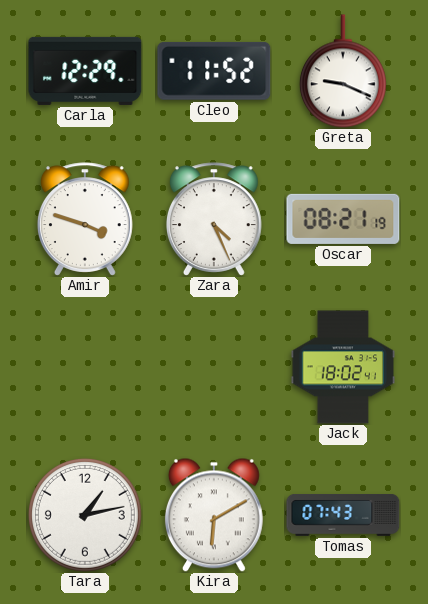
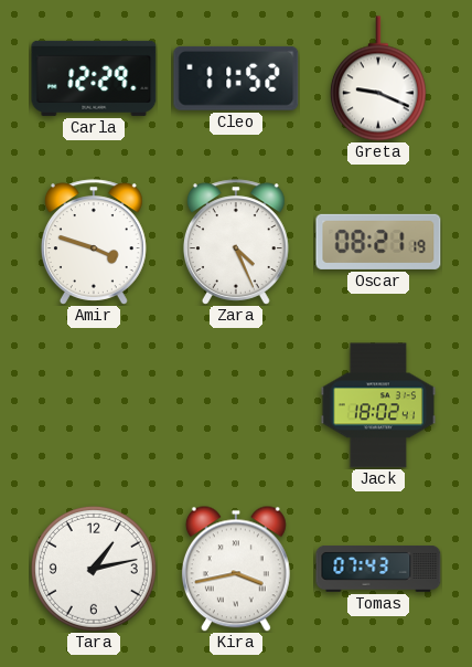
Kira: 6:10 -> 3:43 (236, 569)
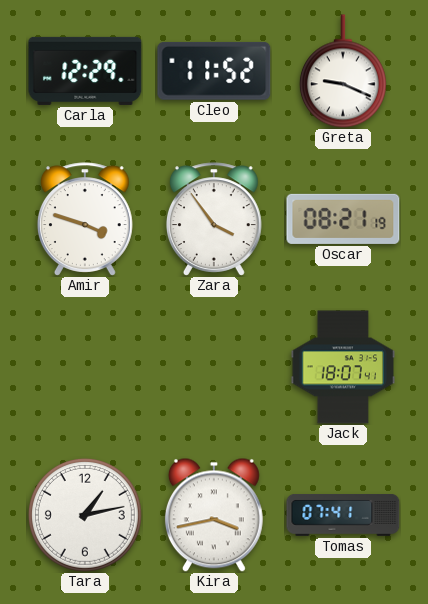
Zara: 4:26 -> 3:54 (214, 219)
Jack: 18:02 -> 18:07 (342, 367)
Tomas: 07:43 -> 07:41 (343, 516)
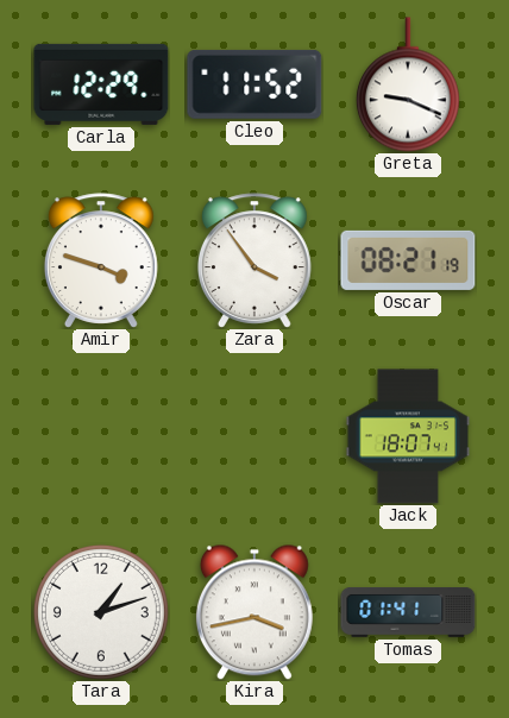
Tara: 1:13 -> 1:12 (101, 612)
Tomas: 07:41 -> 01:41 (408, 613)
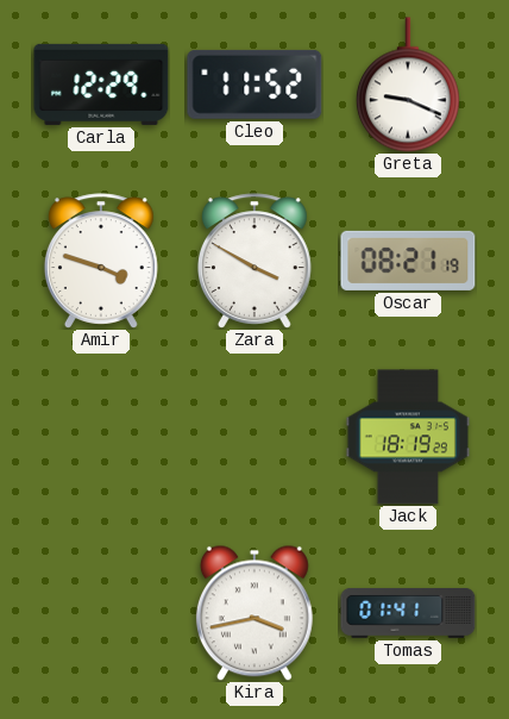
Zara: 3:54 -> 3:50 (254, 261)
Jack: 18:07 -> 18:19 (407, 437)
Tara: 1:12 -> none (101, 612)
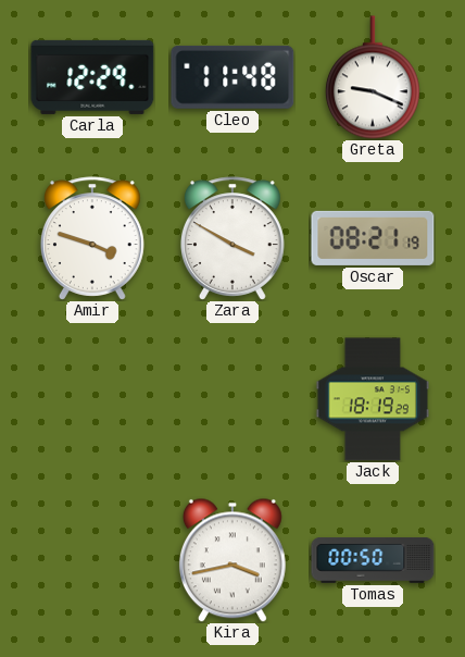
Cleo: 11:52 -> 11:48 (232, 77)
Tomas: 01:41 -> 00:50 (373, 561)
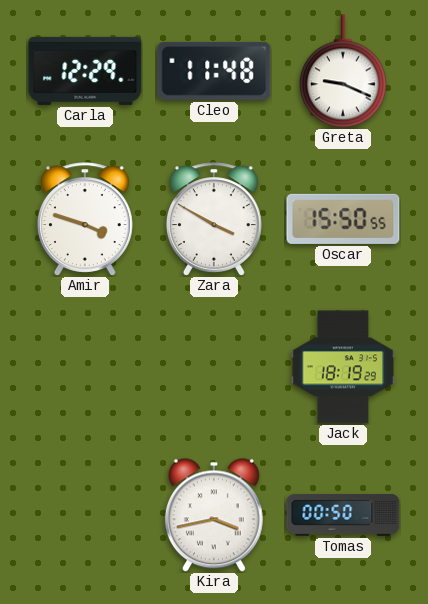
Oscar: 08:21 -> 15:50 (343, 219)
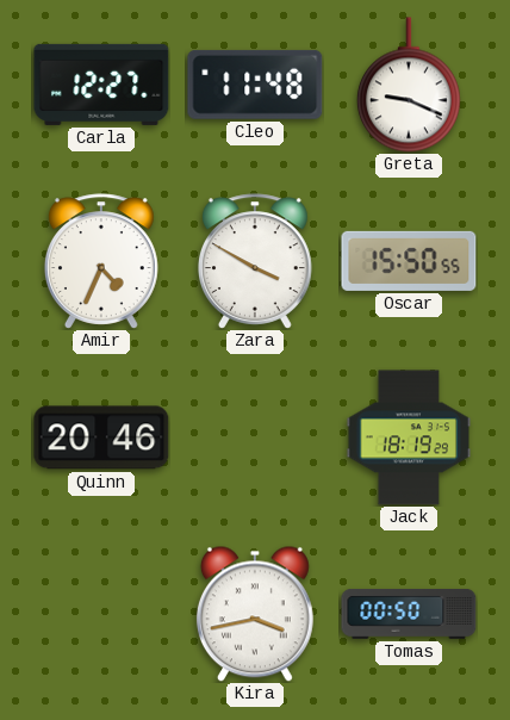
Carla: 12:29 -> 12:27 (101, 85)
Amir: 3:48 -> 4:34 (101, 261)
Quinn: none -> 20:46 (101, 437)
